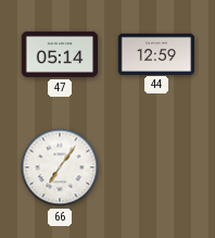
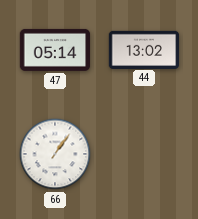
44: 12:59 -> 13:02 (144, 49)
66: 7:06 -> 1:06 (55, 154)
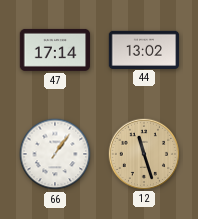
47: 05:14 -> 17:14 (55, 50)
12: none -> 11:27 (143, 153)
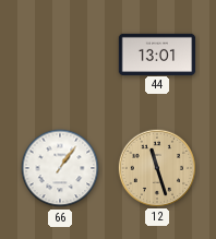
47: 17:14 -> none (55, 50)
44: 13:02 -> 13:01 (157, 53)
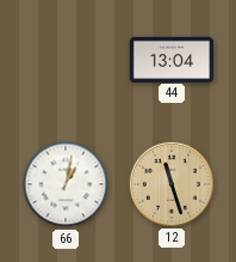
44: 13:01 -> 13:04 (172, 59)
66: 1:06 -> 1:02 (66, 184)
